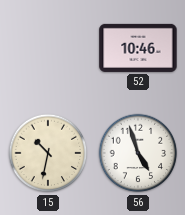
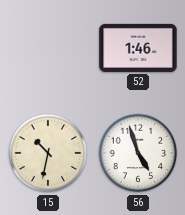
52: 10:46 -> 1:46 (138, 48)
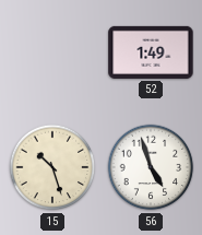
52: 1:46 -> 1:49 (151, 52)
15: 10:32 -> 10:27 (52, 167)
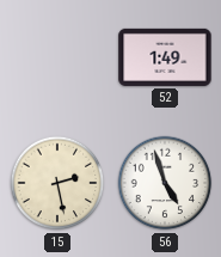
15: 10:27 -> 2:28 (57, 183)
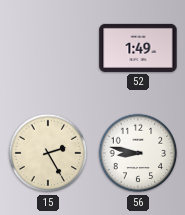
15: 2:28 -> 2:25 (48, 153)
56: 4:57 -> 8:47 (138, 153)
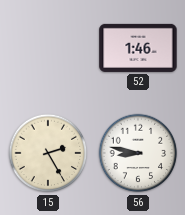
52: 1:49 -> 1:46 (138, 48)
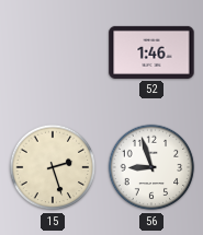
15: 2:25 -> 2:27 (53, 167)
56: 8:47 -> 8:57 (151, 167)
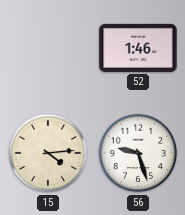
15: 2:27 -> 4:14 (48, 153)
56: 8:57 -> 9:27 (138, 153)
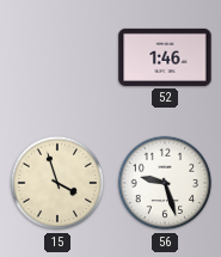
15: 4:14 -> 3:57 (57, 183)
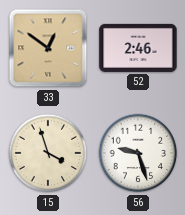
33: none -> 12:51 (48, 48)
52: 1:46 -> 2:46 (138, 48)
